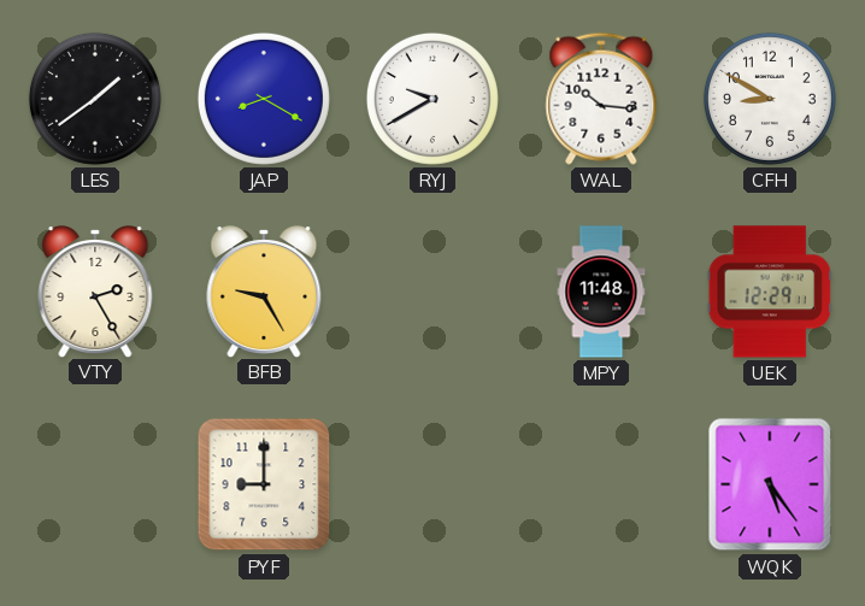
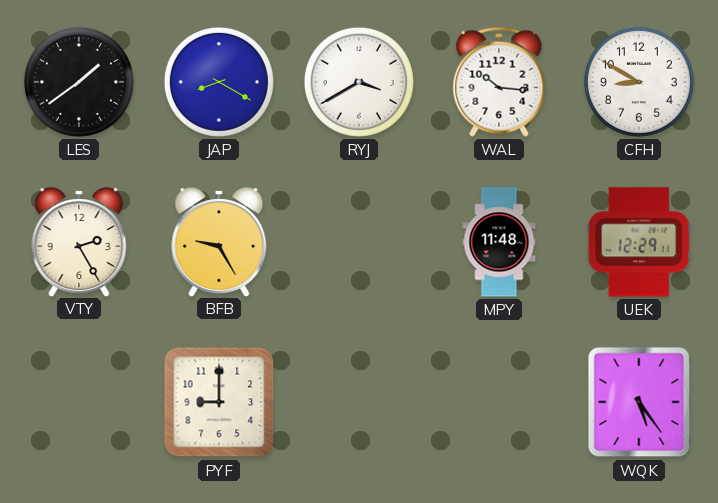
RYJ: 9:40 -> 3:40 (359, 82)
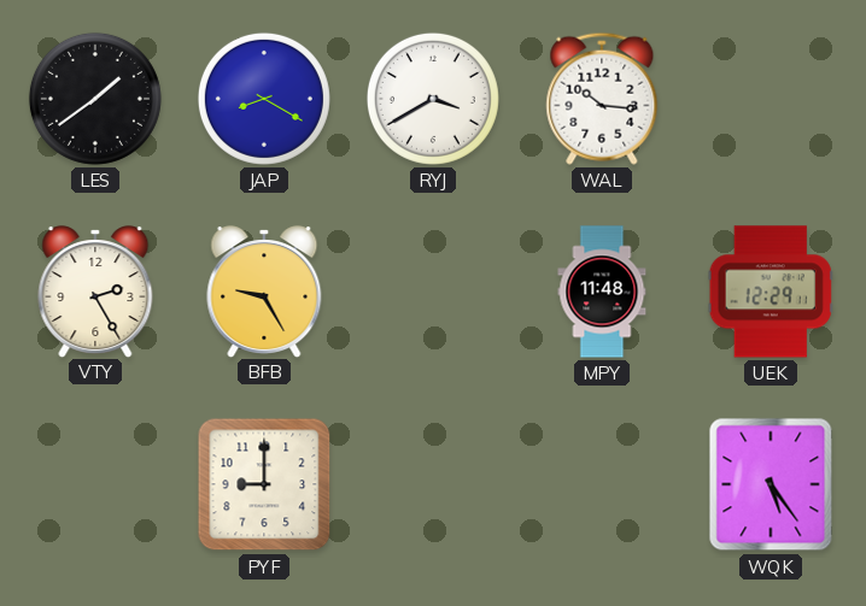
CFH: 8:50 -> none (639, 82)
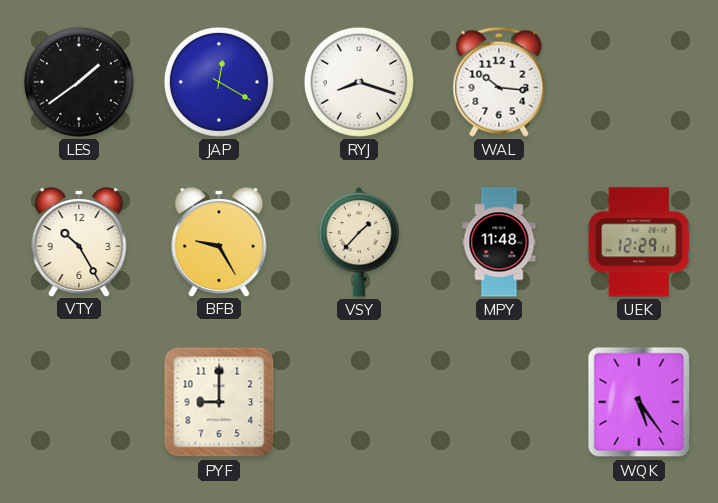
JAP: 8:20 -> 12:20 (219, 82)
RYJ: 3:40 -> 8:18 (359, 82)
VTY: 2:25 -> 10:25 (79, 242)
VSY: none -> 1:37 (359, 243)
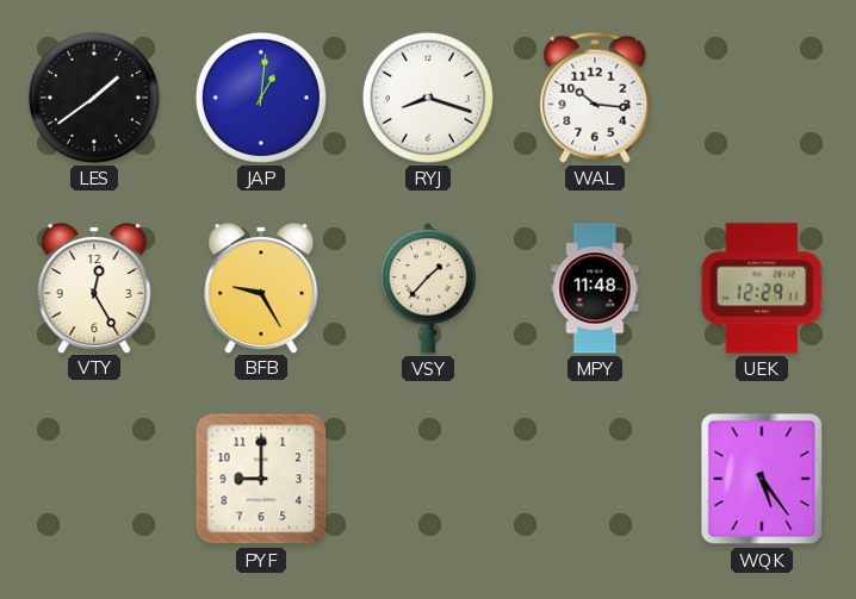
JAP: 12:20 -> 1:01 (261, 98)
VTY: 10:25 -> 12:25 (94, 288)
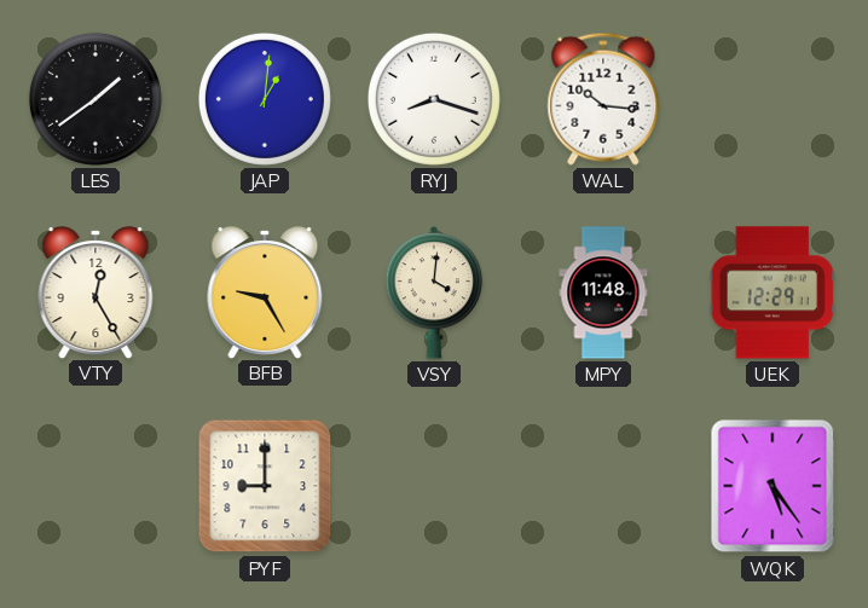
VSY: 1:37 -> 4:01 (434, 294)
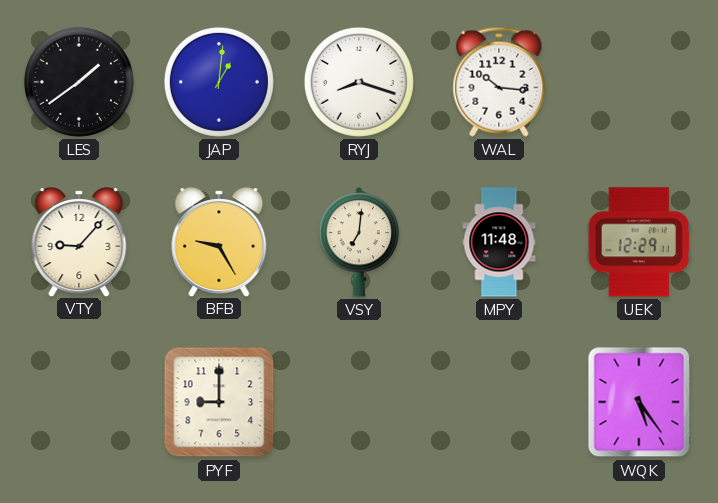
VTY: 12:25 -> 9:07 (79, 242)
VSY: 4:01 -> 7:01 (359, 243)
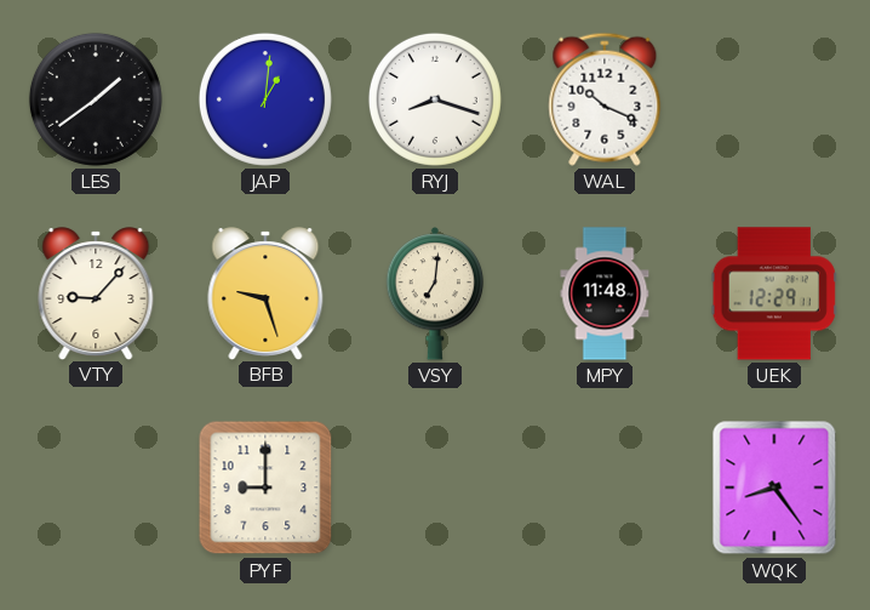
WAL: 10:16 -> 10:19 (605, 99)
BFB: 9:25 -> 9:27 (265, 293)
WQK: 5:24 -> 8:24 (774, 488)
